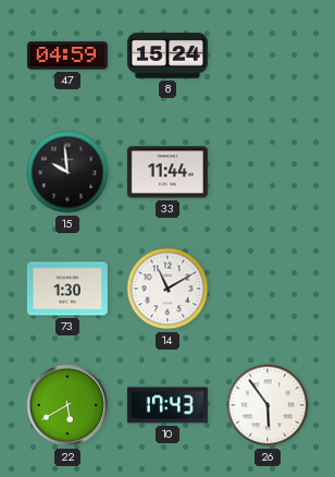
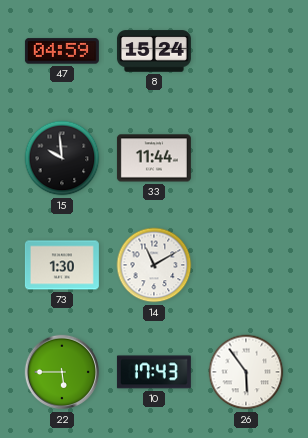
22: 5:40 -> 5:45 (62, 372)
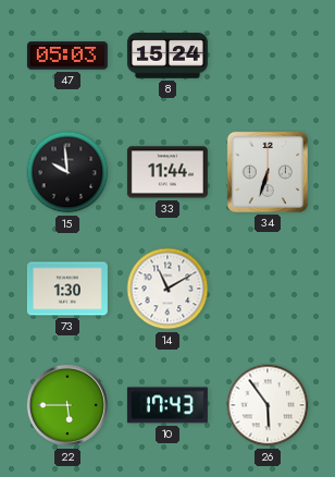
47: 04:59 -> 05:03 (67, 56)
34: none -> 6:33 (268, 172)
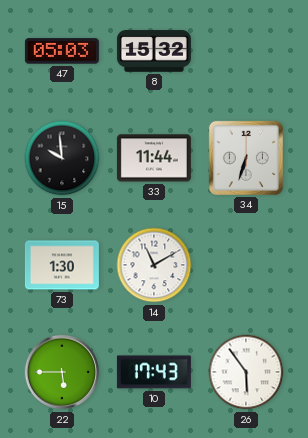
8: 15:24 -> 15:32 (154, 51)
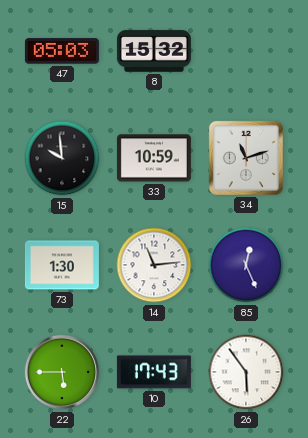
33: 11:44 -> 10:59 (154, 158)
34: 6:33 -> 11:12 (246, 158)
14: 11:10 -> 11:14 (154, 265)
85: none -> 12:26 (246, 265)
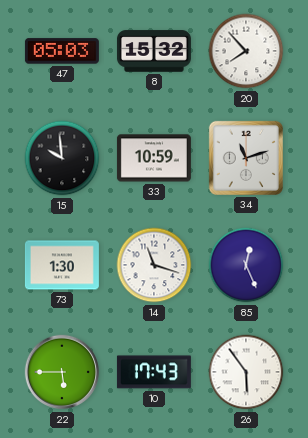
20: none -> 7:53 (246, 51)
14: 11:14 -> 11:18 (154, 265)
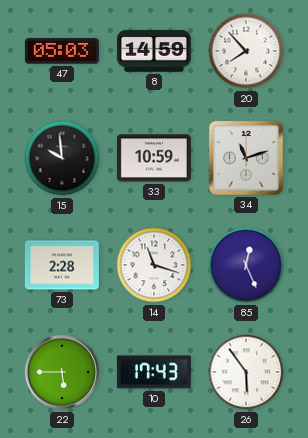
8: 15:32 -> 14:59 (154, 51)
73: 1:30 -> 2:28 (62, 265)
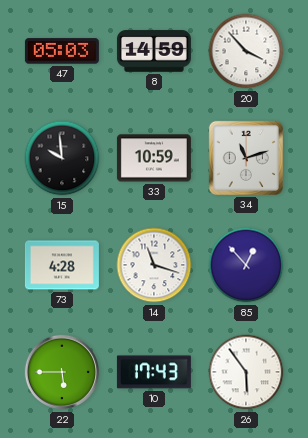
20: 7:53 -> 3:53 (246, 51)
73: 2:28 -> 4:28 (62, 265)
85: 12:26 -> 12:53 (246, 265)
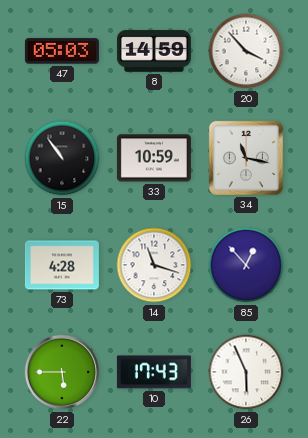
15: 9:59 -> 10:54 (62, 158)
34: 11:12 -> 11:17 (246, 158)
26: 5:54 -> 5:56 (246, 372)
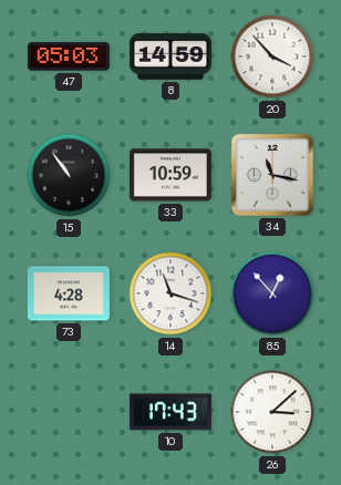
22: 5:45 -> none (62, 372)
26: 5:56 -> 3:08 (272, 412)
